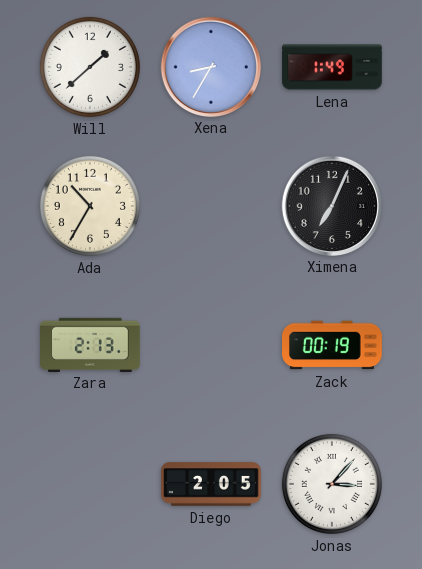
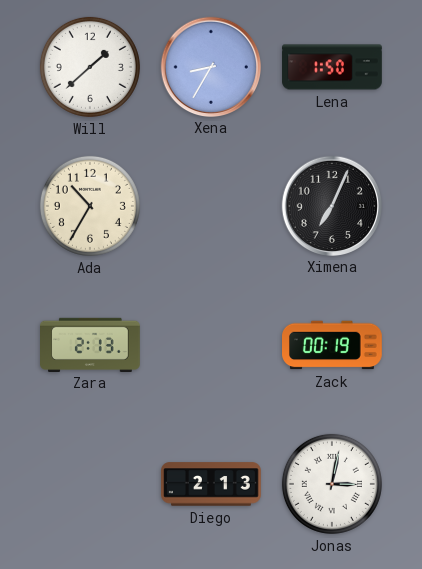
Lena: 1:49 -> 1:50 (332, 67)
Diego: 2:05 -> 2:13 (211, 484)
Jonas: 3:07 -> 3:02 (332, 484)
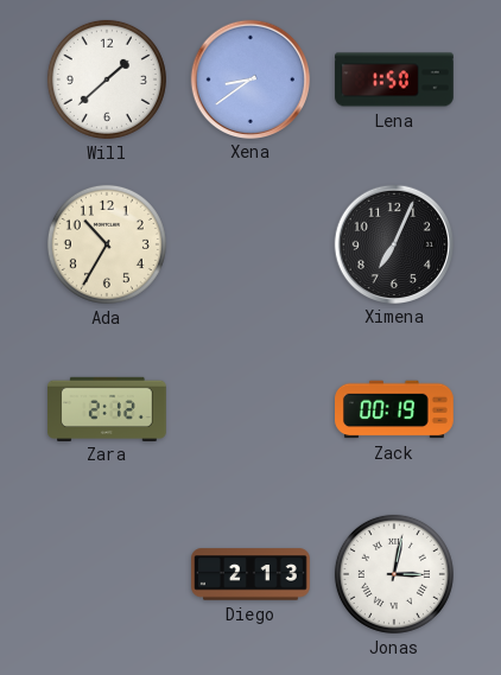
Xena: 8:35 -> 8:39 (249, 78)
Zara: 2:13 -> 2:12 (108, 408)
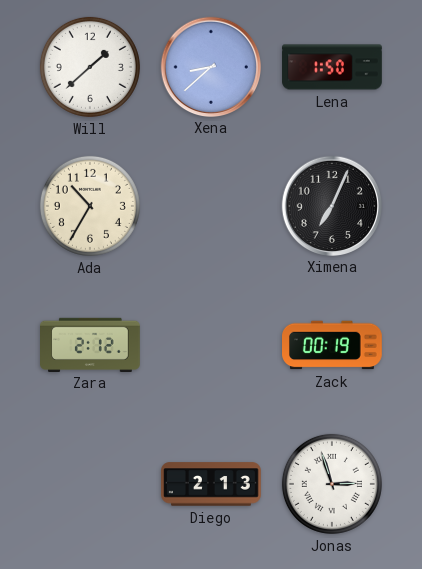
Xena: 8:39 -> 8:38 (210, 66)
Jonas: 3:02 -> 2:57 (332, 484)
